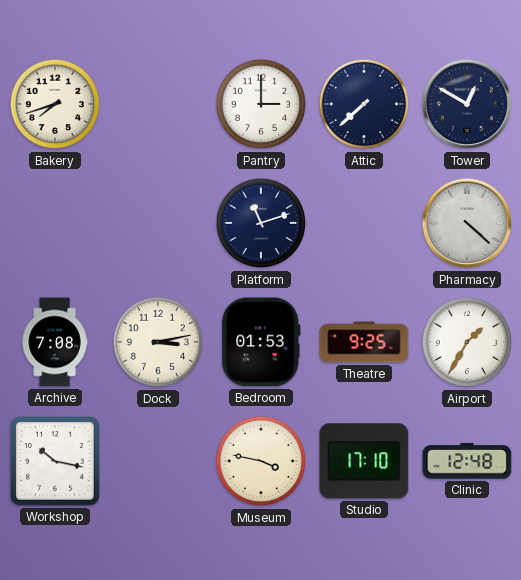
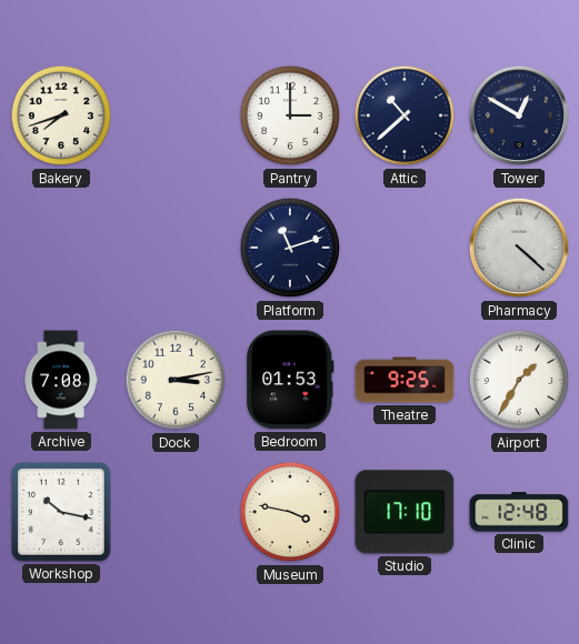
Attic: 7:38 -> 10:38 (405, 115)
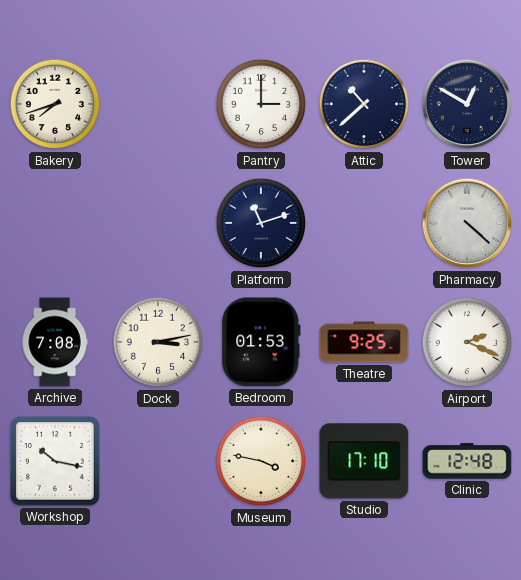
Airport: 1:35 -> 2:19 (467, 342)
